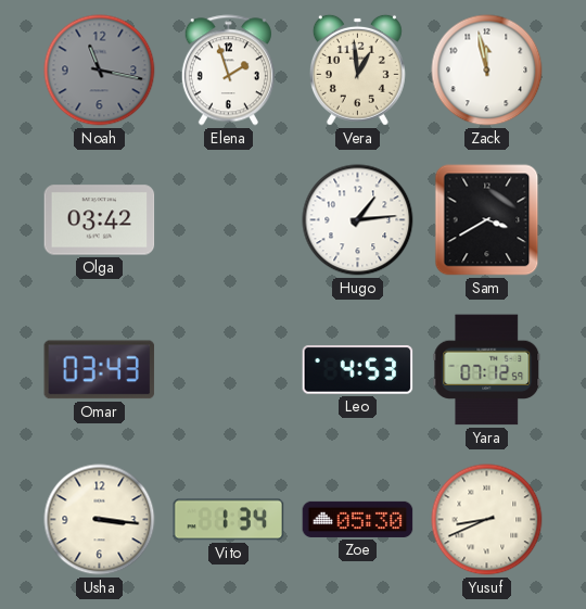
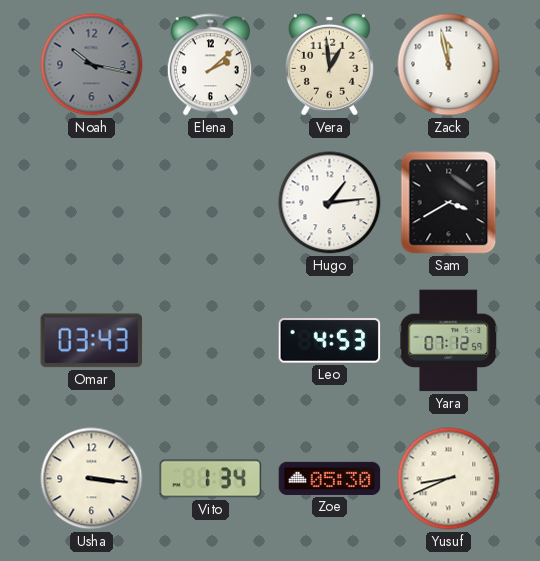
Noah: 11:17 -> 10:17 (92, 65)
Elena: 1:57 -> 2:08 (210, 65)
Olga: 03:42 -> none (100, 220)
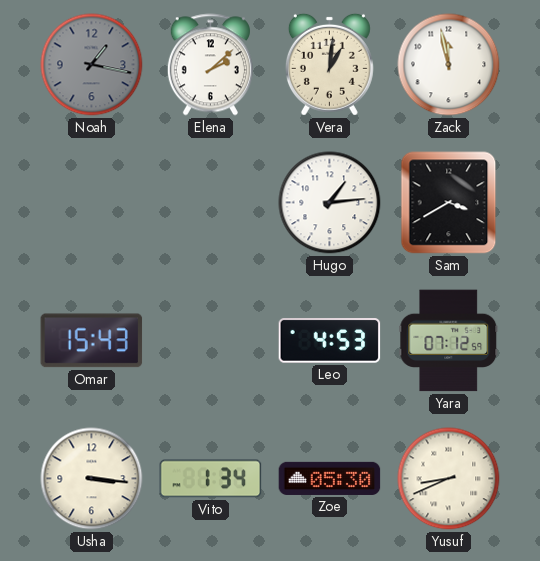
Noah: 10:17 -> 1:17 (92, 65)
Vera: 12:59 -> 1:01 (329, 64)
Omar: 03:43 -> 15:43 (92, 341)
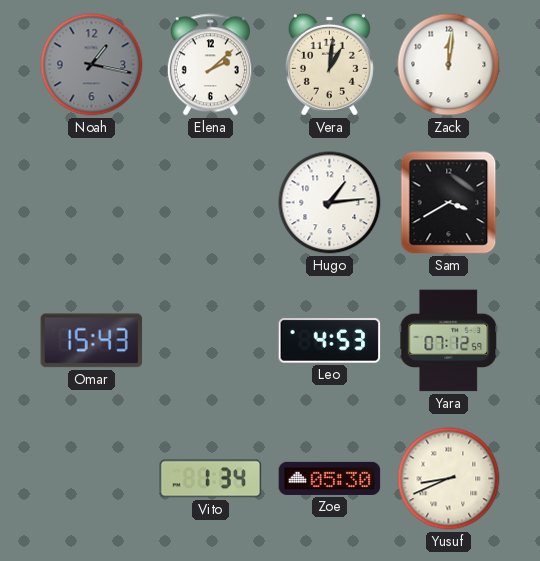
Zack: 11:58 -> 12:01 (449, 65)
Usha: 3:16 -> none (92, 479)
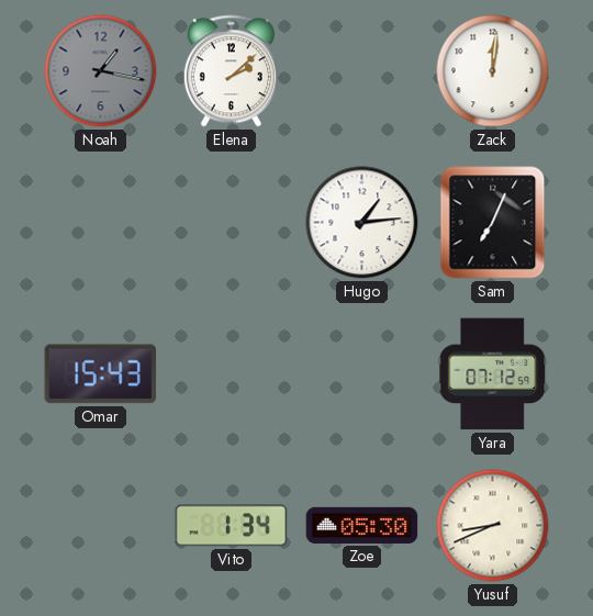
Vera: 1:01 -> none (329, 64)
Sam: 3:40 -> 7:04 (493, 223)
Leo: 4:53 -> none (330, 341)
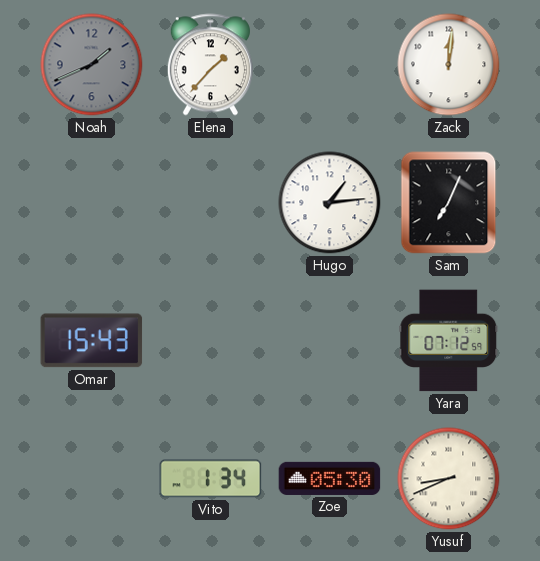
Noah: 1:17 -> 1:41 (92, 65)
Elena: 2:08 -> 1:37 (210, 65)
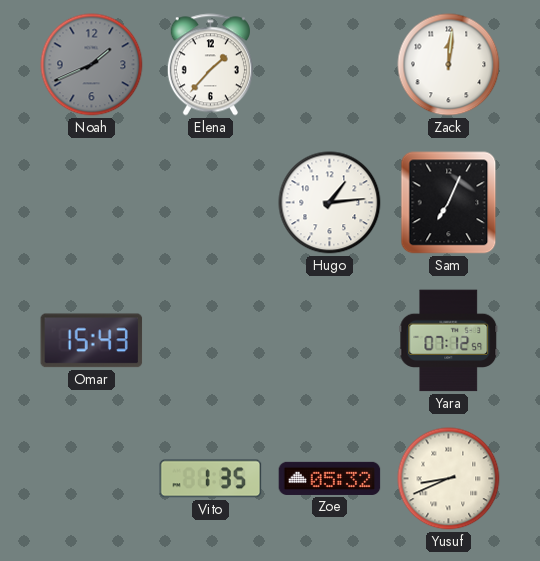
Vito: 1:34 -> 1:35 (211, 479)
Zoe: 05:30 -> 05:32 (330, 478)
